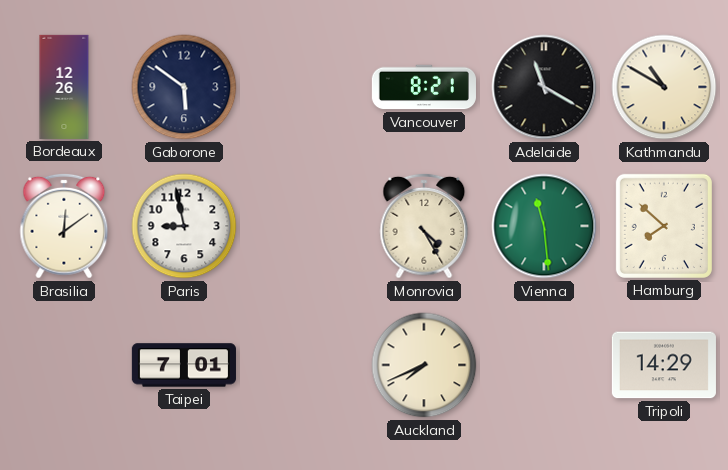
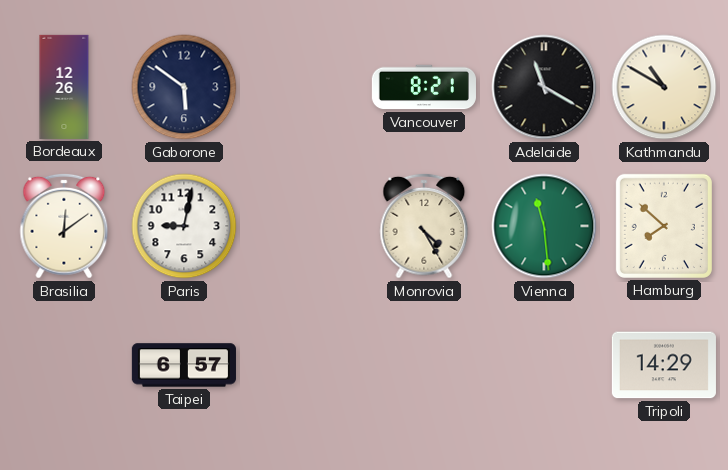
Paris: 8:58 -> 9:02 (184, 226)
Taipei: 7:01 -> 6:57 (184, 365)
Auckland: 7:41 -> none (424, 365)
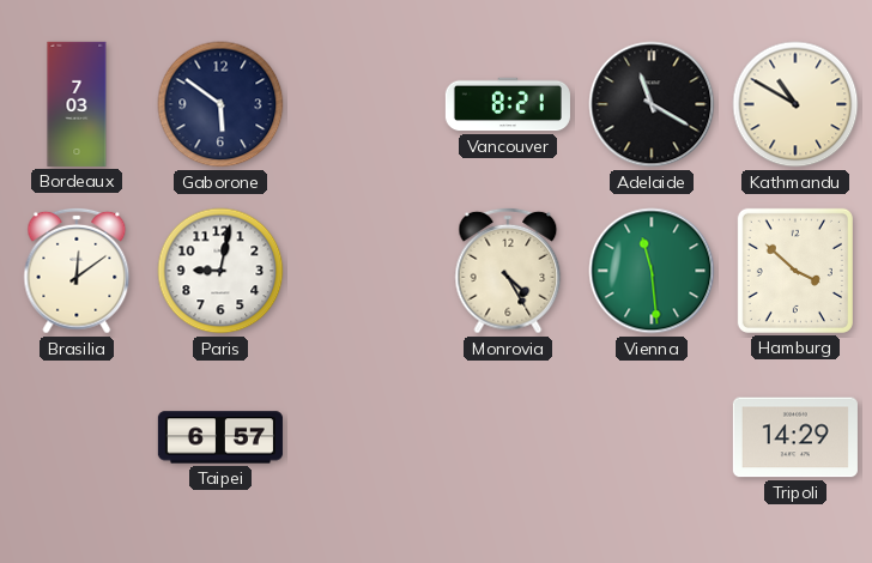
Bordeaux: 12:26 -> 7:03 (77, 104)
Hamburg: 7:52 -> 3:52 (795, 271)
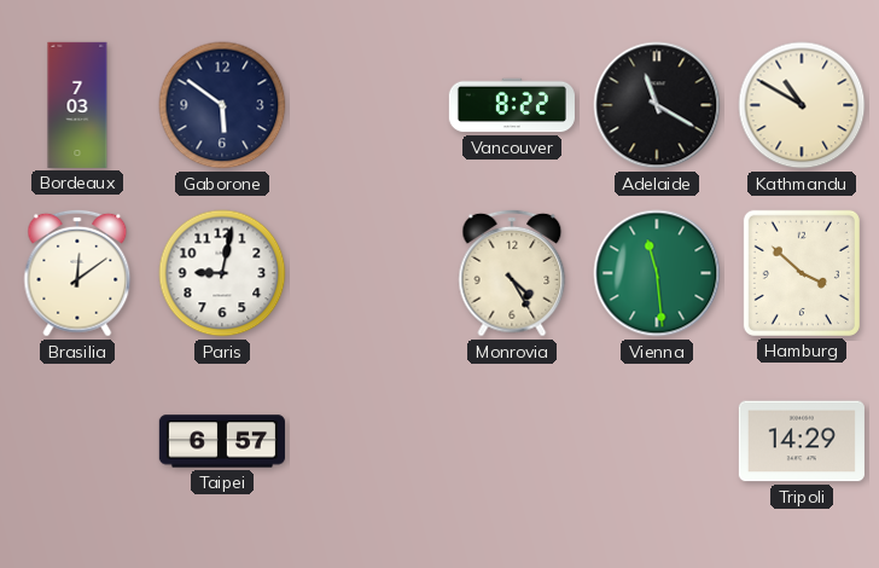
Vancouver: 8:21 -> 8:22 (512, 105)
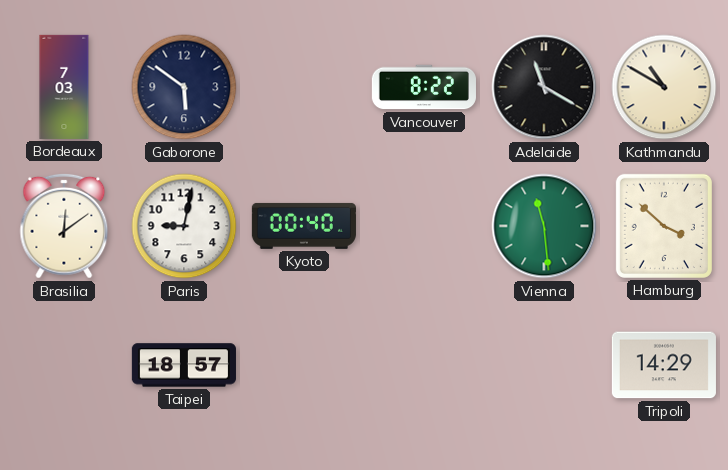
Kyoto: none -> 00:40 (304, 226)
Monrovia: 4:25 -> none (512, 273)
Taipei: 6:57 -> 18:57 (184, 365)
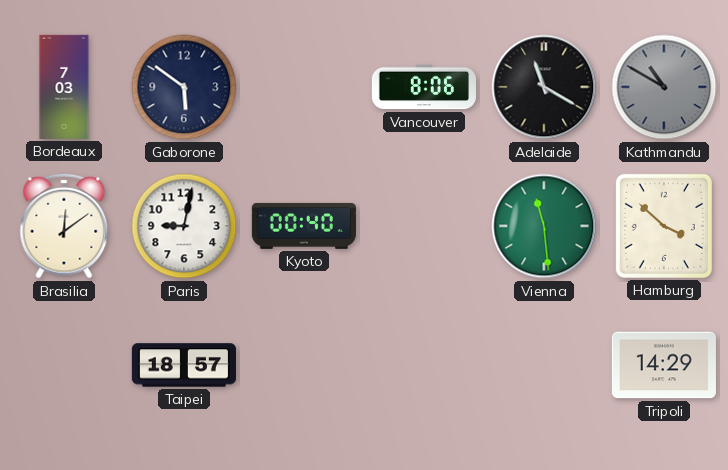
Vancouver: 8:22 -> 8:06 (424, 87)
Kathmandu dial: cream -> grey (664, 87)
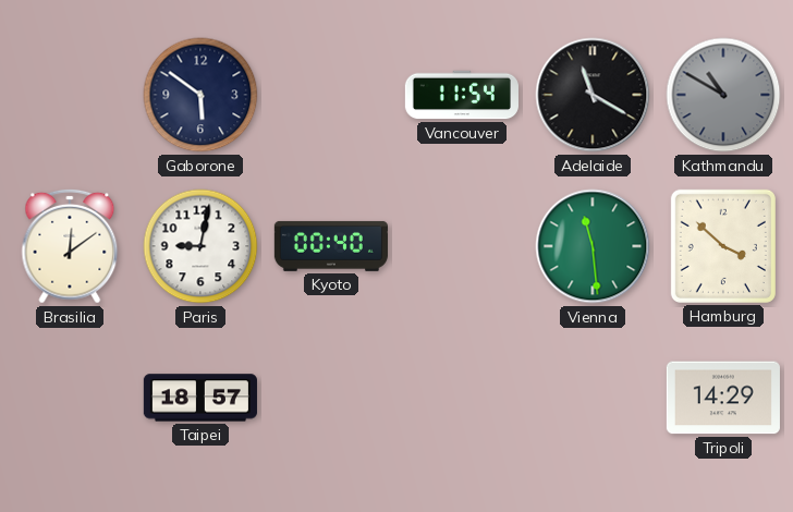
Bordeaux: 7:03 -> none (64, 87)
Vancouver: 8:06 -> 11:54 (462, 95)
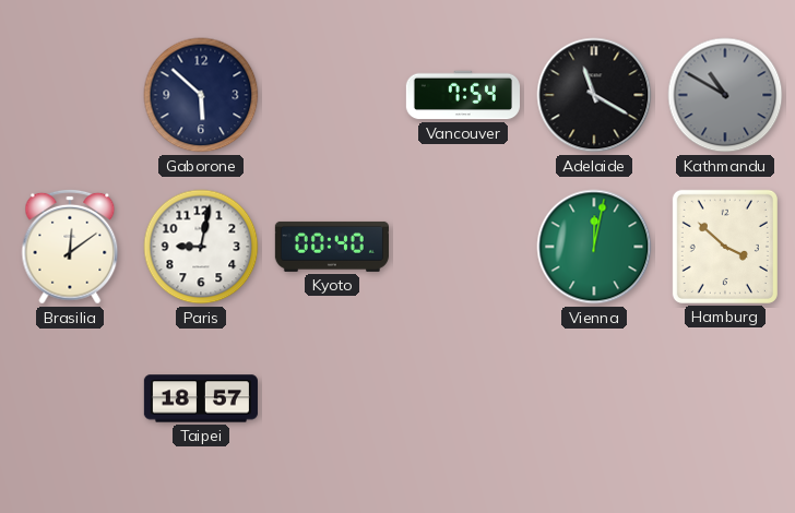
Gaborone: 5:51 -> 5:52 (201, 95)
Vancouver: 11:54 -> 7:54 (463, 95)
Vienna: 11:29 -> 12:02 (594, 247)
Tripoli: 14:29 -> none (723, 398)
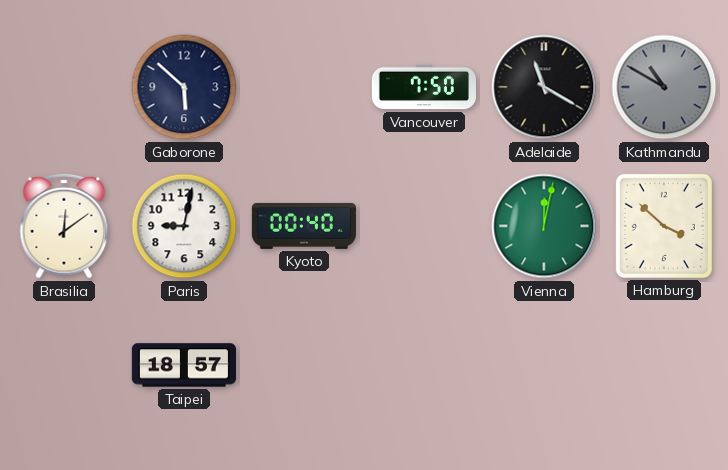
Vancouver: 7:54 -> 7:50 (424, 87)
